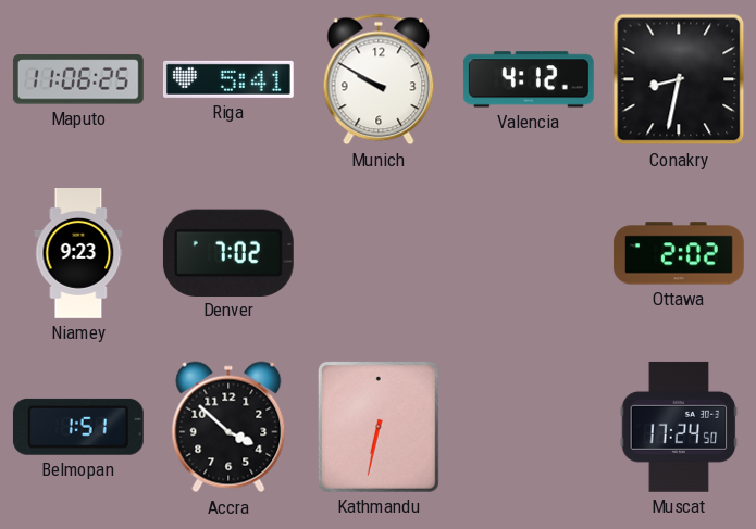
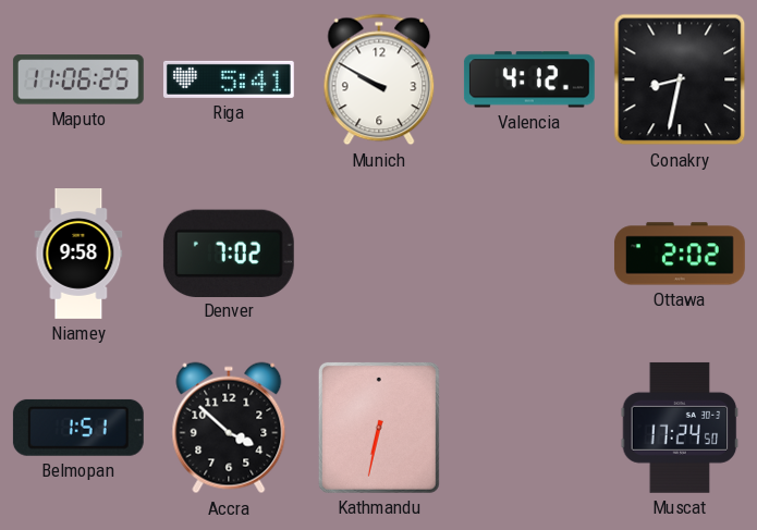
Niamey: 9:23 -> 9:58 (78, 255)
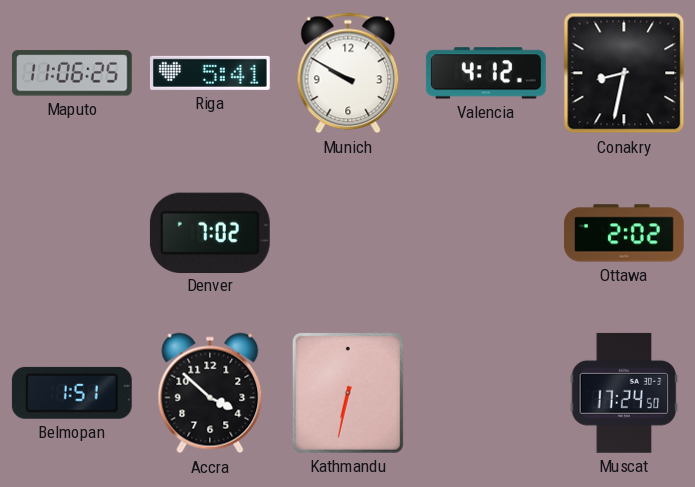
Niamey: 9:58 -> none (78, 255)
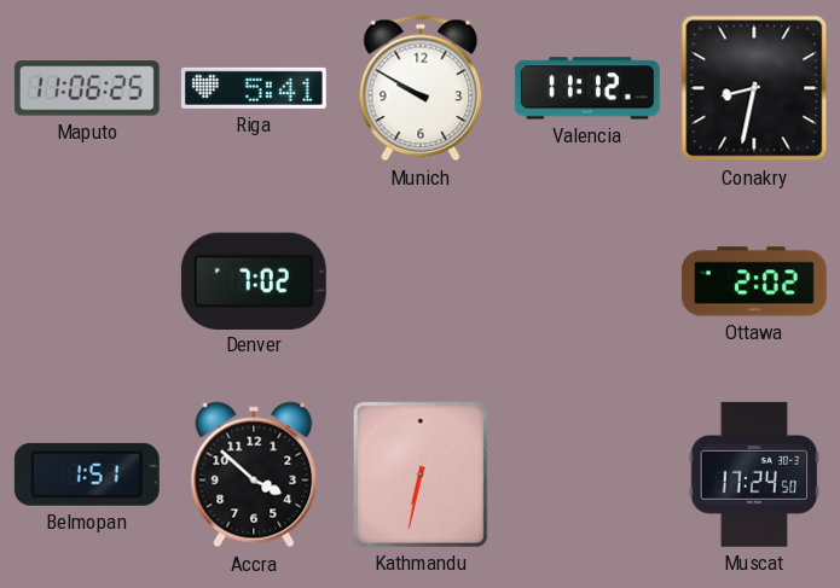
Valencia: 4:12 -> 11:12 (587, 88)
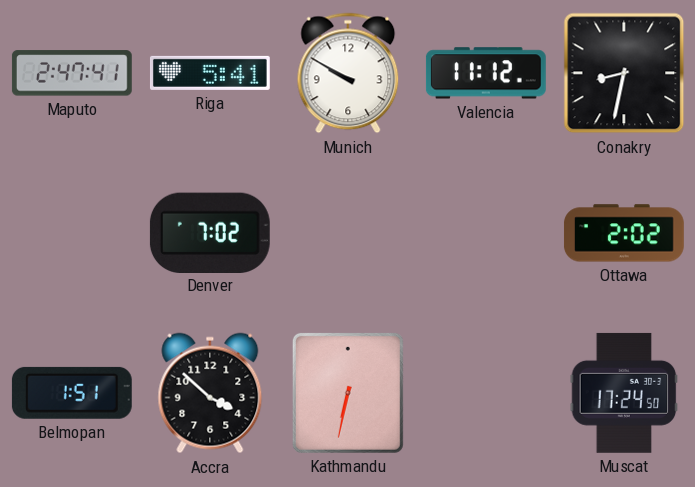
Maputo: 11:06 -> 2:47 (72, 73)
